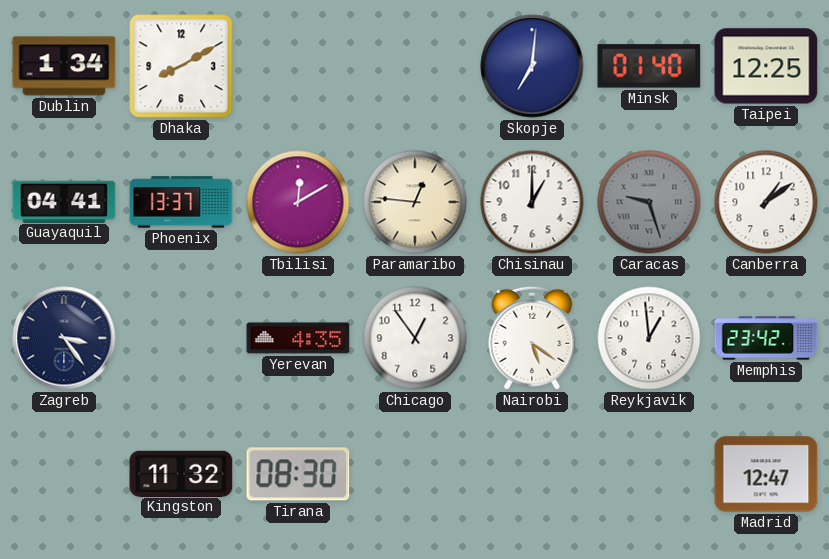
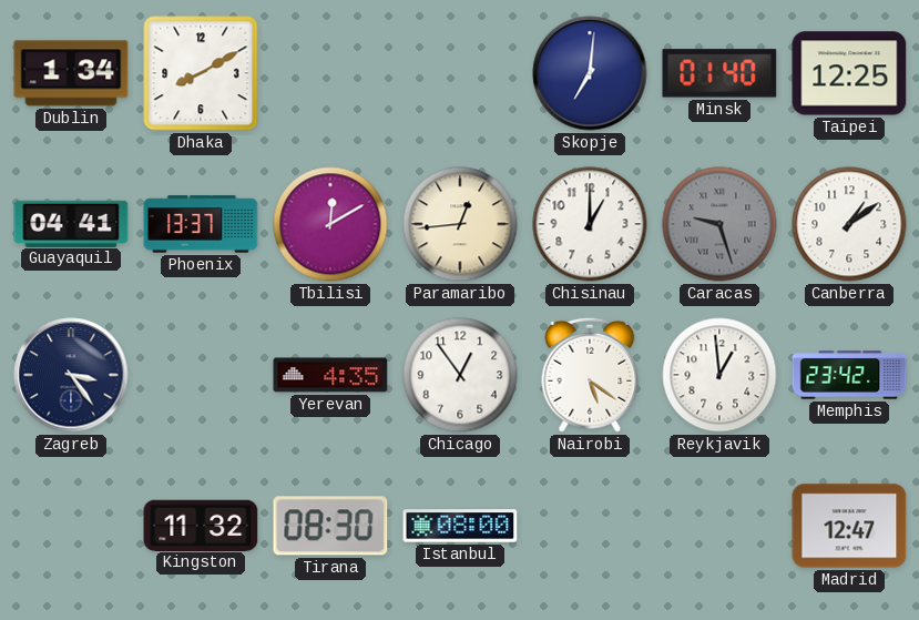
Paramaribo: 12:46 -> 12:44 (460, 224)
Istanbul: none -> 08:00 (460, 526)
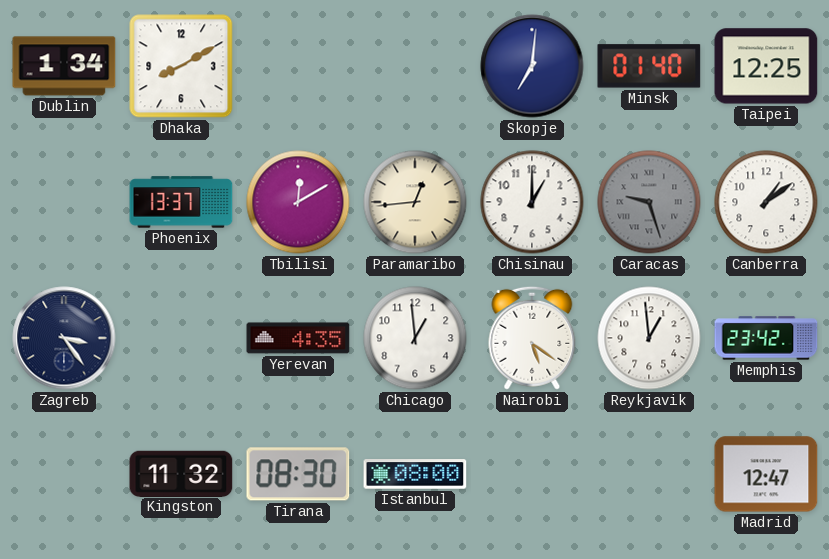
Guayaquil: 04:41 -> none (71, 223)
Chicago: 12:54 -> 12:59 (415, 338)
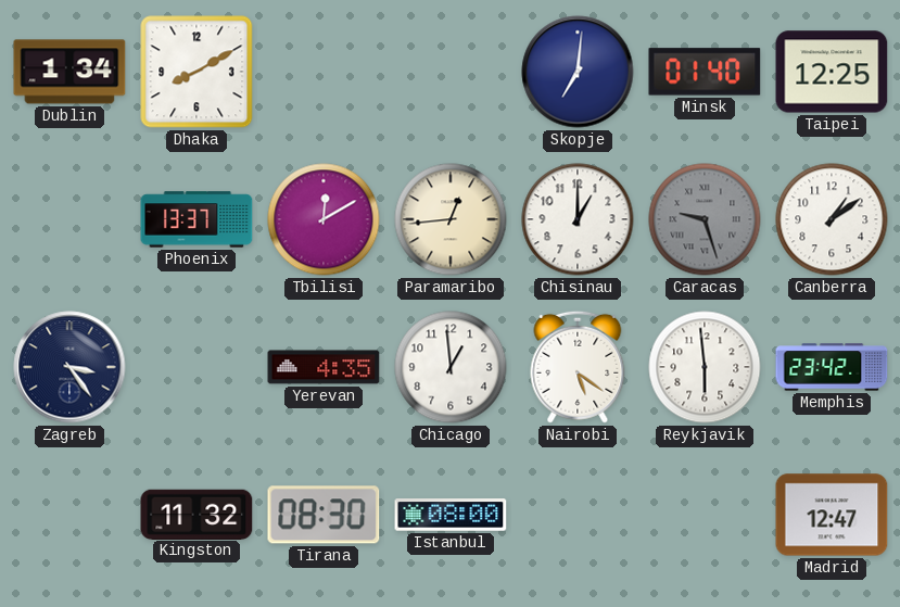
Reykjavik: 12:59 -> 5:59 (705, 367)
